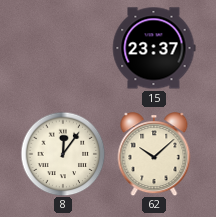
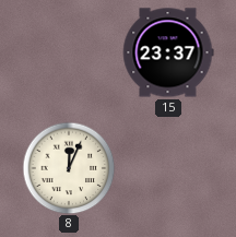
8: 12:06 -> 12:04 (69, 168)
62: 10:08 -> none (154, 154)
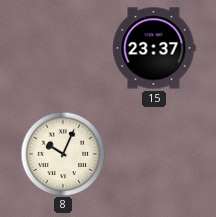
8: 12:04 -> 10:04 (63, 154)
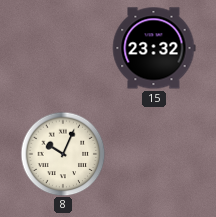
15: 23:37 -> 23:32 (154, 48)
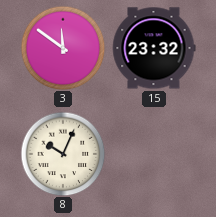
3: none -> 11:51 (63, 48)
